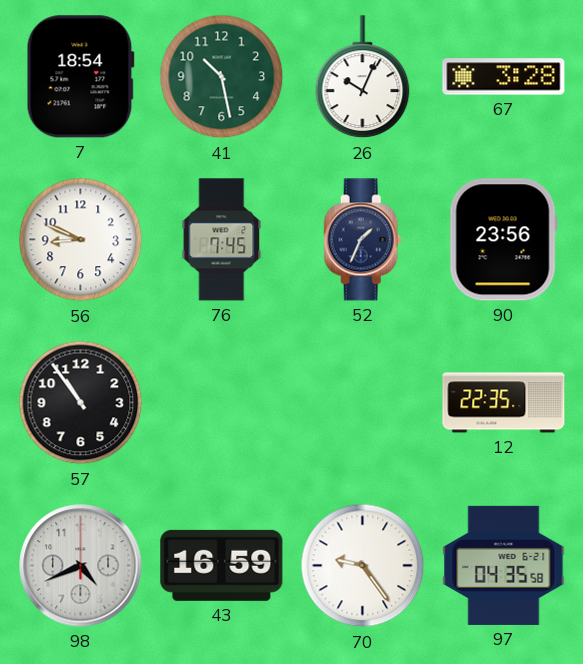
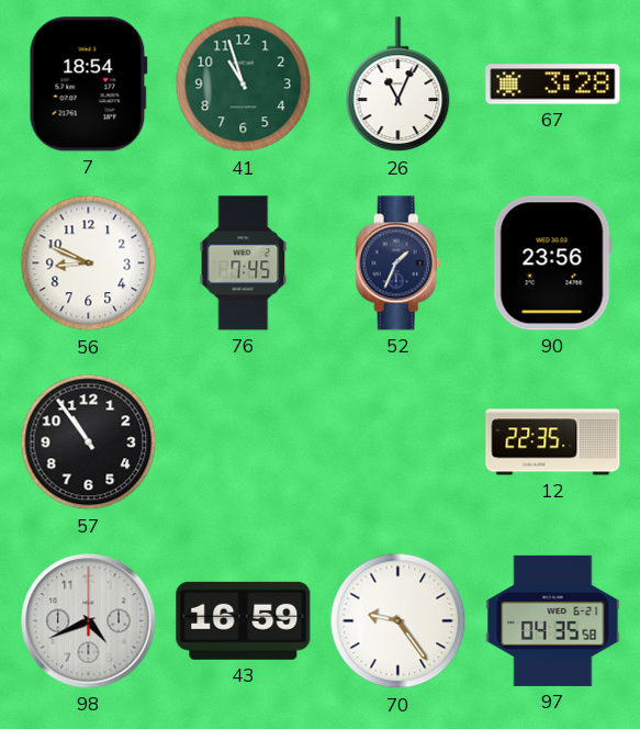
41: 10:28 -> 10:57 (244, 85)
26: 10:04 -> 11:04 (398, 85)
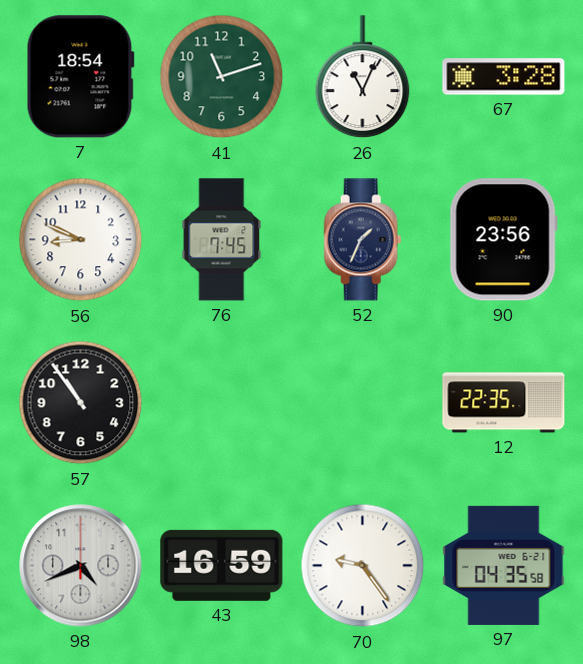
41: 10:57 -> 11:12 (222, 77)
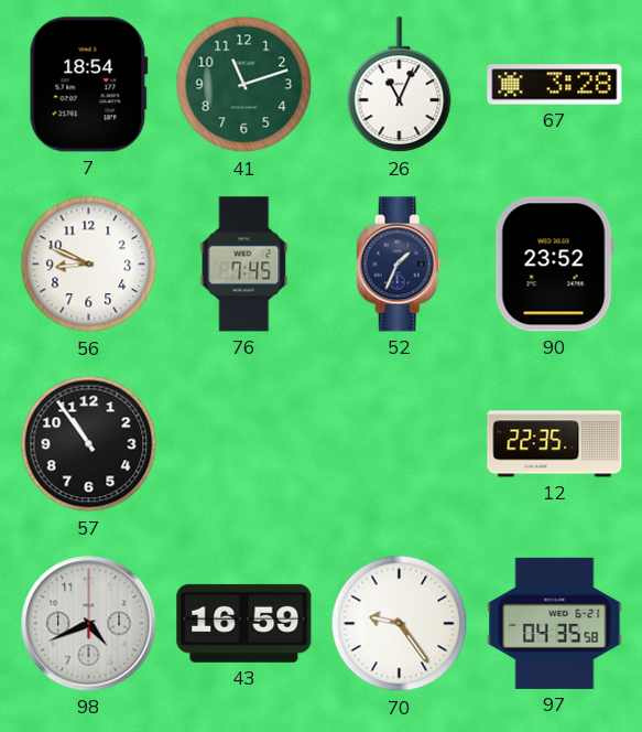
90: 23:56 -> 23:52 (554, 265)
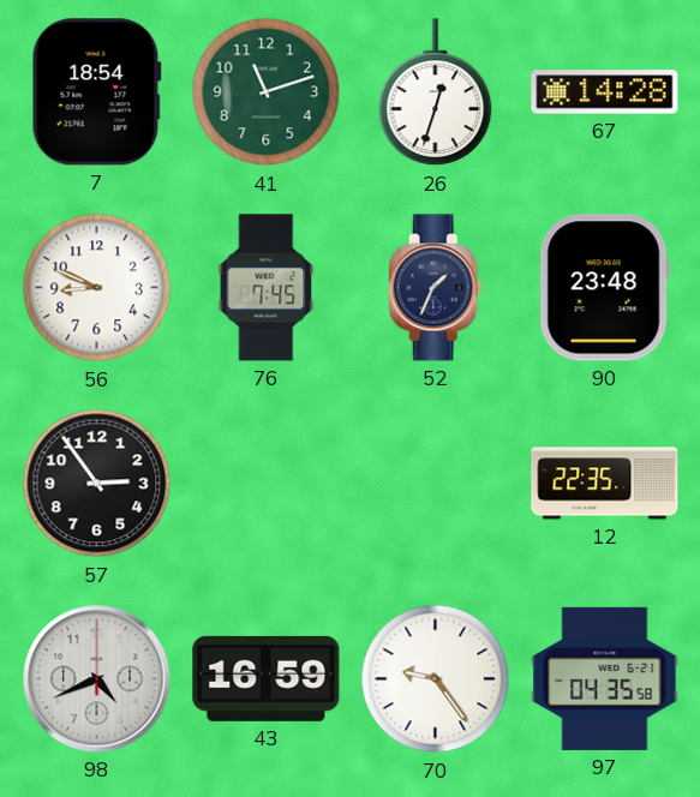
26: 11:04 -> 12:33 (436, 92)
67: 3:28 -> 14:28 (605, 92)
90: 23:52 -> 23:48 (604, 288)
57: 10:54 -> 2:54 (97, 484)
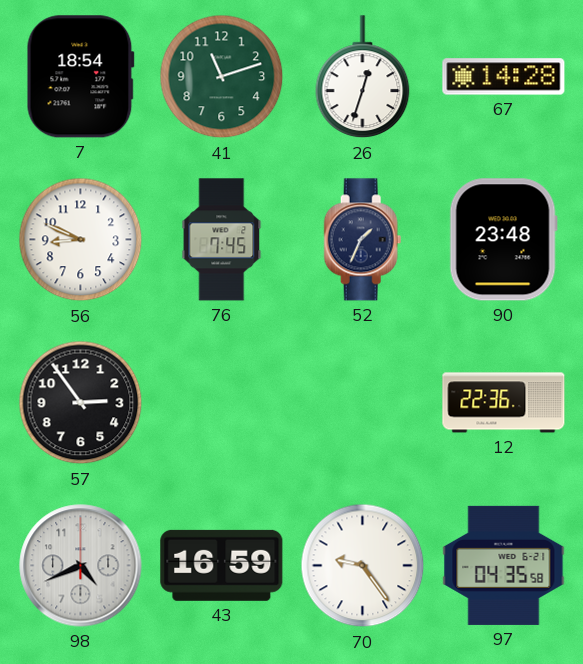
12: 22:35 -> 22:36 (504, 403)
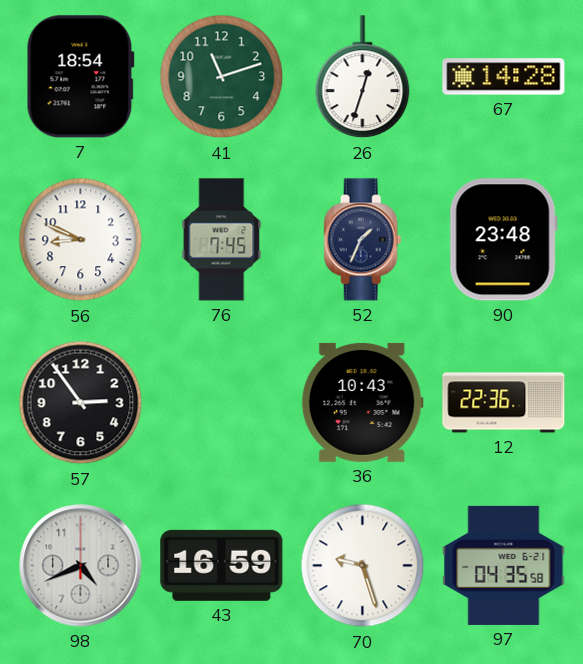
36: none -> 10:43 (362, 402)
70: 9:24 -> 9:27 (363, 566)
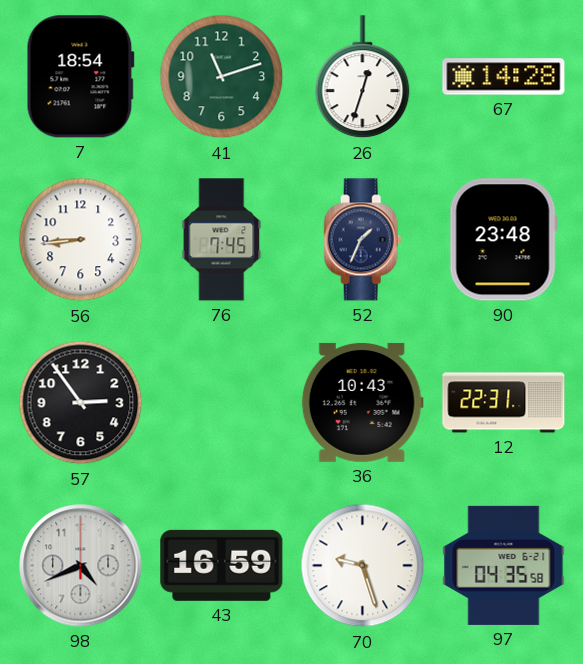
56: 8:49 -> 8:44 (81, 240)
12: 22:36 -> 22:31 (504, 403)
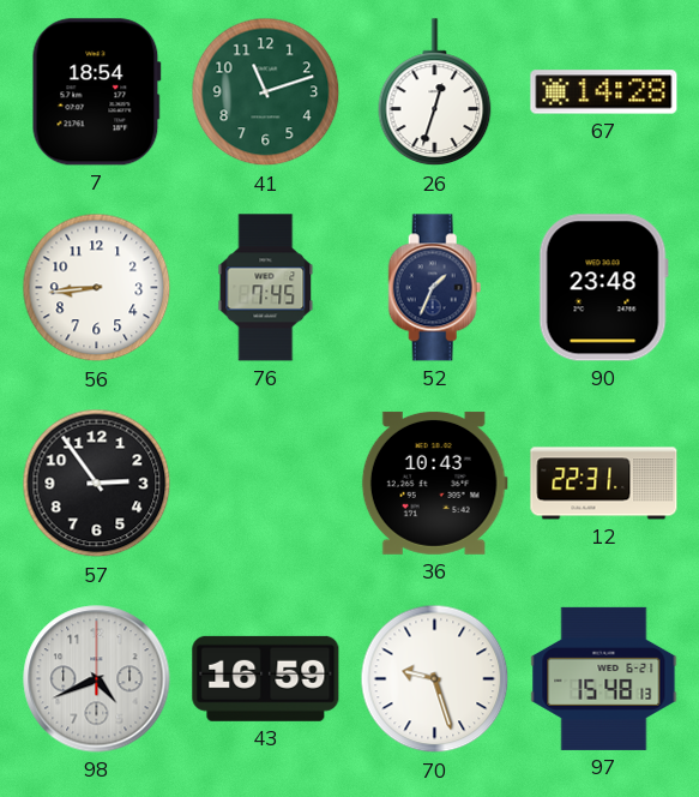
97: 04:35 -> 15:48 (604, 678)
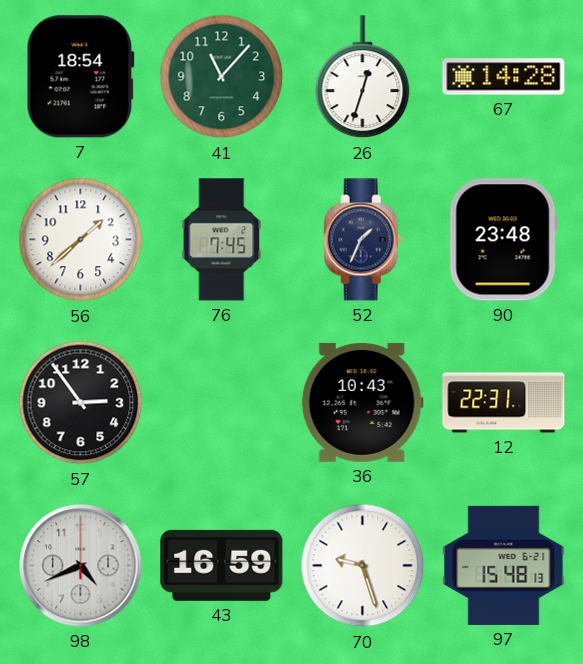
41: 11:12 -> 11:07 (222, 77)
56: 8:44 -> 1:38 (81, 240)
